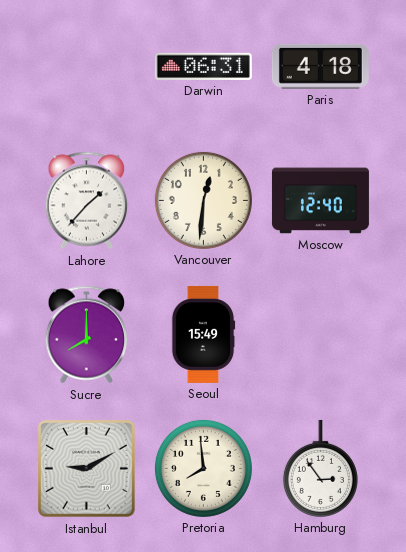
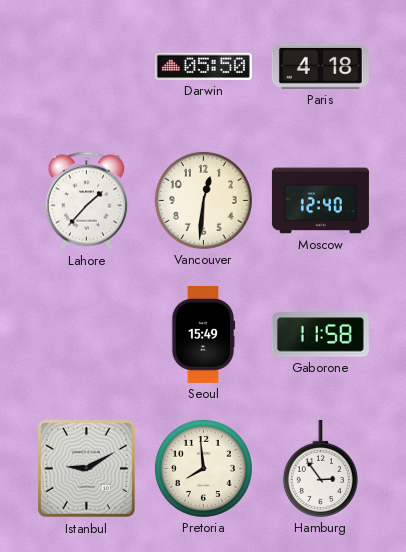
Darwin: 06:31 -> 05:50 (203, 66)
Sucre: 8:00 -> none (87, 335)
Gaborone: none -> 11:58 (320, 335)
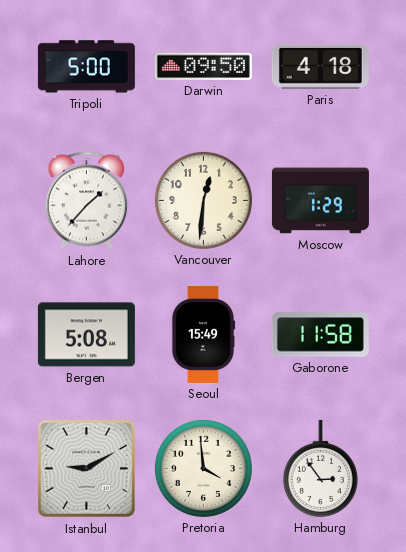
Tripoli: none -> 5:00 (86, 67)
Darwin: 05:50 -> 09:50 (203, 66)
Moscow: 12:40 -> 1:29 (320, 201)
Bergen: none -> 5:08 (86, 335)
Pretoria: 7:59 -> 3:59 (203, 468)
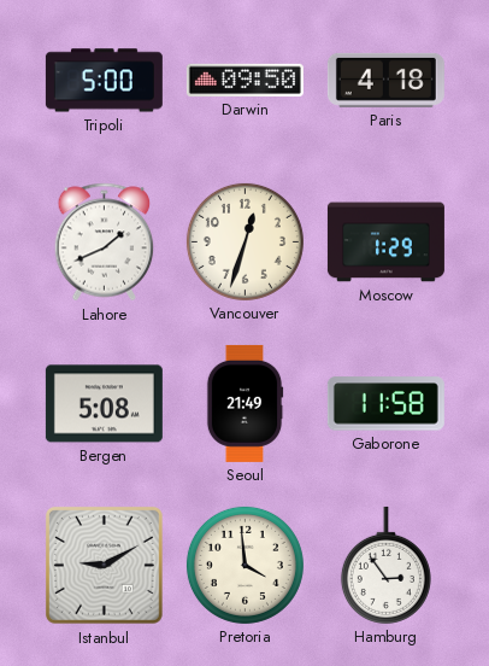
Lahore: 1:37 -> 1:41 (105, 243)
Vancouver: 12:31 -> 12:33 (244, 241)
Seoul: 15:49 -> 21:49 (244, 403)
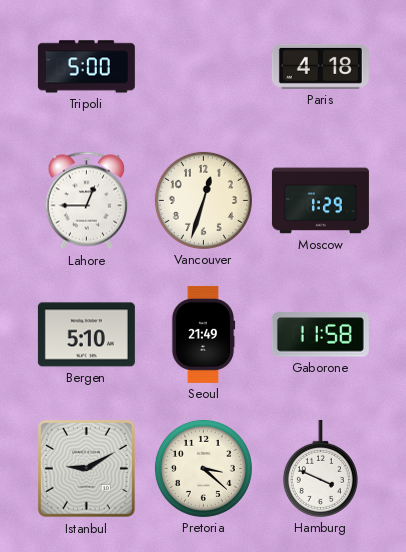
Darwin: 09:50 -> none (244, 80)
Lahore: 1:41 -> 12:45 (87, 201)
Bergen: 5:08 -> 5:10 (86, 335)
Pretoria: 3:59 -> 3:22 (203, 468)
Hamburg: 2:54 -> 3:49 (320, 468)
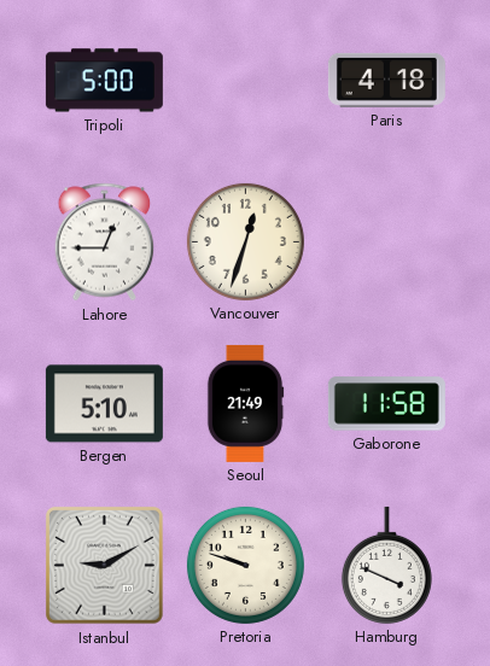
Moscow: 1:29 -> none (320, 201)
Pretoria: 3:22 -> 9:48 (245, 565)
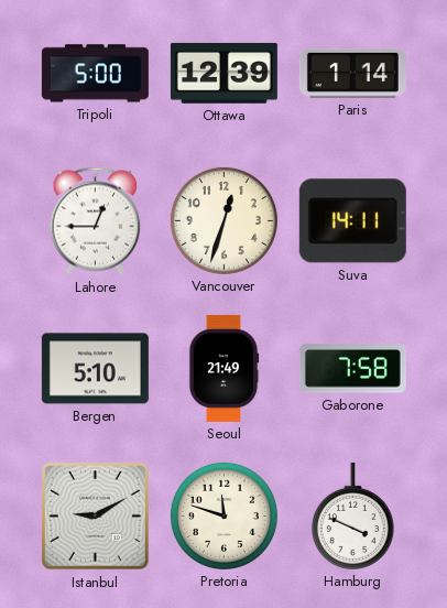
Ottawa: none -> 12:39 (223, 74)
Paris: 4:18 -> 1:14 (352, 73)
Suva: none -> 14:11 (352, 221)
Gaborone: 11:58 -> 7:58 (352, 369)
Pretoria: 9:48 -> 11:48 (223, 515)
